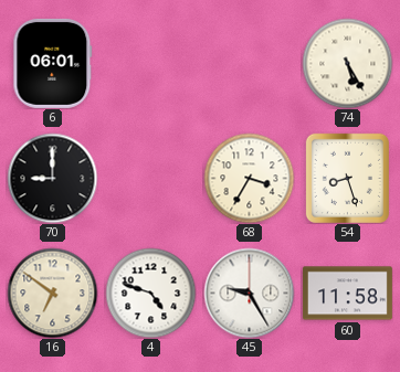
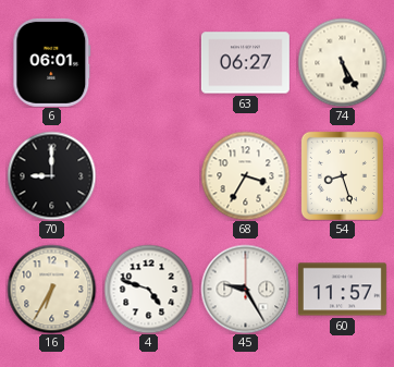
63: none -> 06:27 (245, 63)
16: 6:51 -> 6:35 (51, 289)
60: 11:58 -> 11:57 (342, 290)
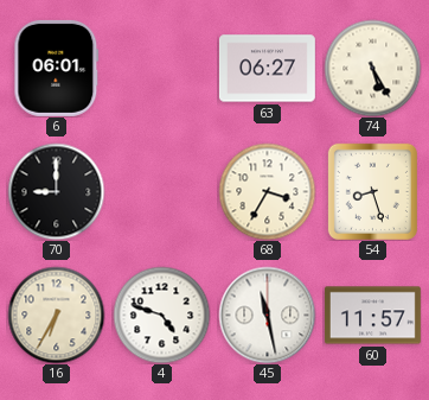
45: 9:25 -> 11:28 (267, 315)
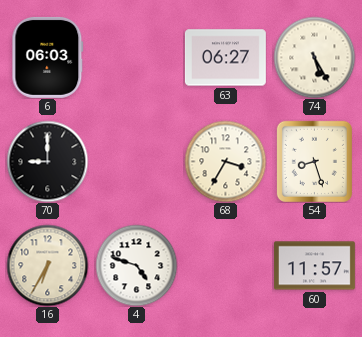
6: 06:01 -> 06:03 (48, 57)
45: 11:28 -> none (267, 315)
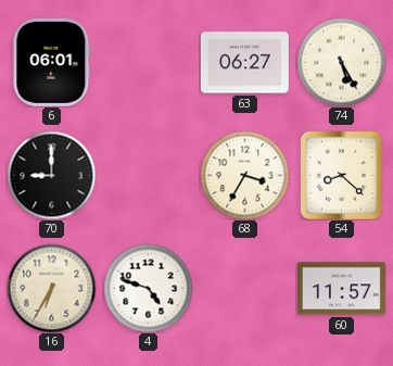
6: 06:03 -> 06:01 (52, 62)
54: 8:27 -> 8:22 (341, 175)
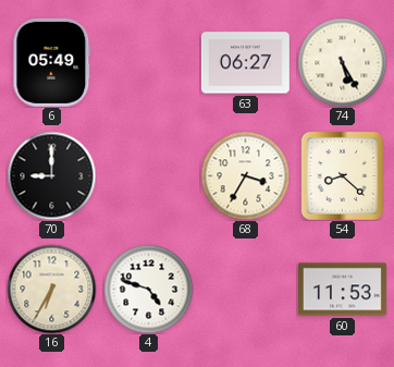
6: 06:01 -> 05:49 (52, 62)
60: 11:57 -> 11:53 (342, 290)
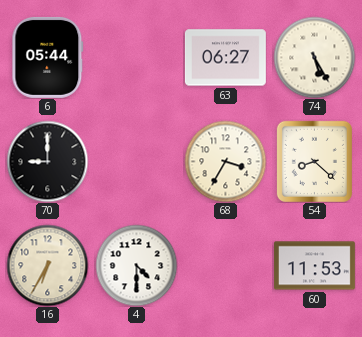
6: 05:49 -> 05:44 (48, 57)
4: 4:48 -> 4:30 (136, 265)
